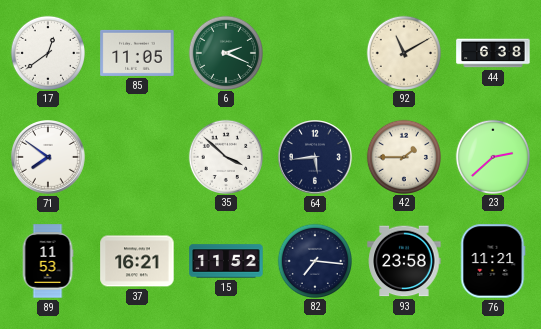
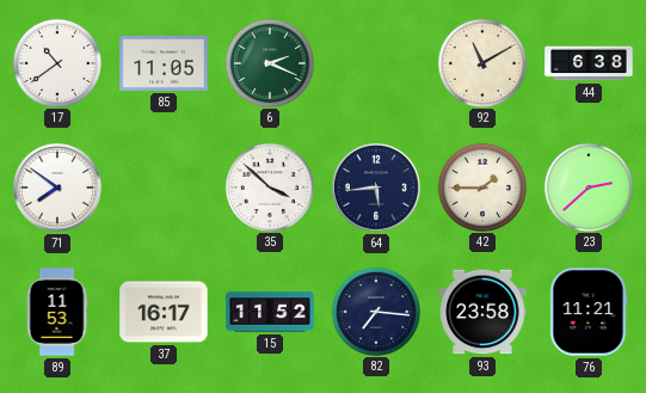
17: 12:39 -> 10:39 (56, 62)
37: 16:21 -> 16:17 (164, 312)
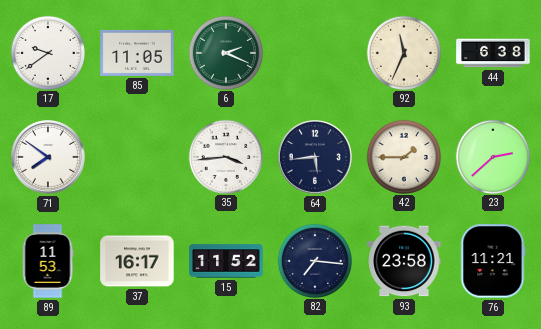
17: 10:39 -> 9:39 (47, 52)
92: 11:10 -> 11:34 (403, 52)
35: 3:52 -> 3:44 (225, 156)
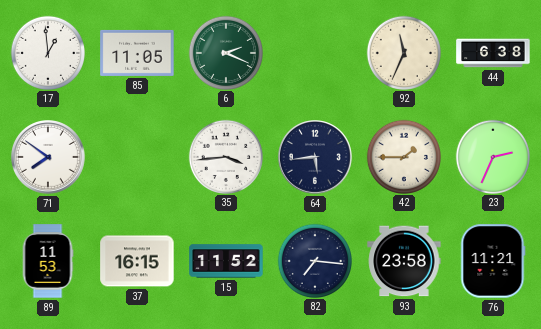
17: 9:39 -> 12:59 (47, 52)
23: 2:38 -> 2:34 (492, 156)
37: 16:17 -> 16:15 (137, 261)
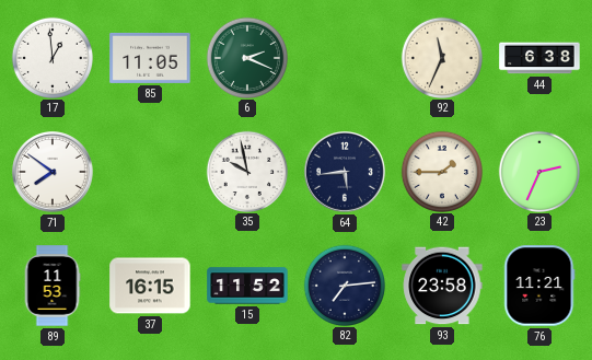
35: 3:44 -> 9:58 (246, 171)
82: 7:16 -> 7:14 (344, 284)
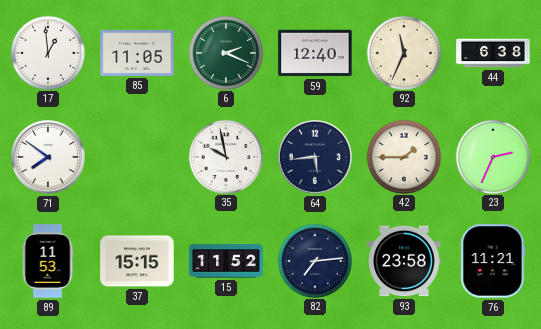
59: none -> 12:40 (315, 53)
37: 16:15 -> 15:15 (137, 261)
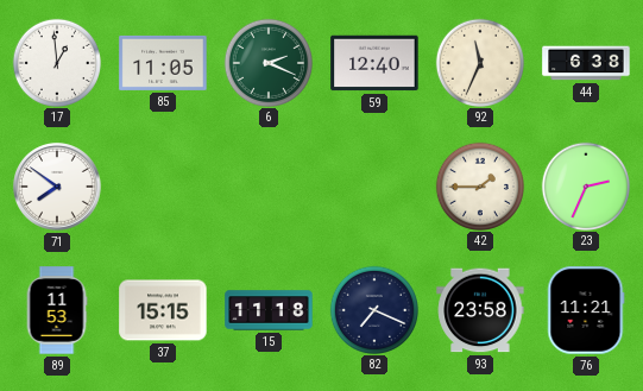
35: 9:58 -> none (225, 156)
64: 5:44 -> none (316, 158)
15: 11:52 -> 11:18 (269, 310)
82: 7:14 -> 7:19 (373, 309)
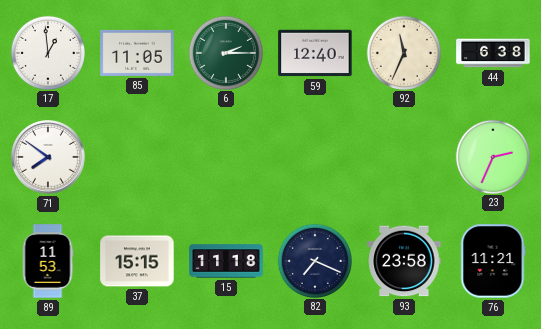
6: 2:19 -> 2:15 (225, 52)
42: 1:45 -> none (479, 185)
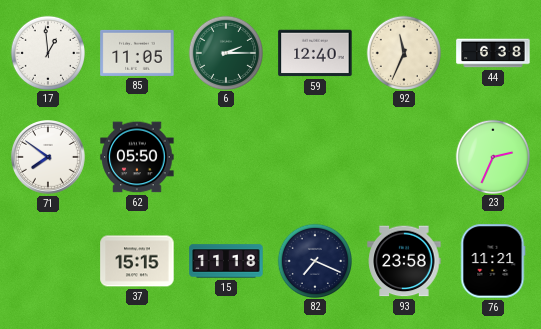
62: none -> 05:50 (137, 157)
89: 11:53 -> none (48, 261)
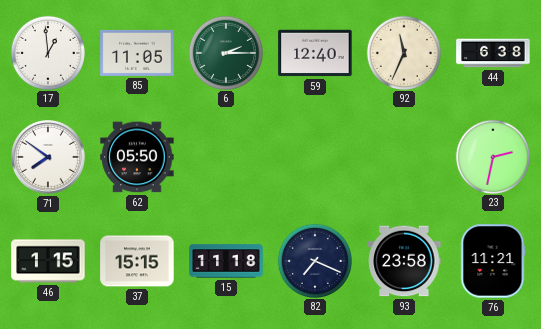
23: 2:34 -> 2:32 (492, 156)
46: none -> 1:15 (48, 261)
